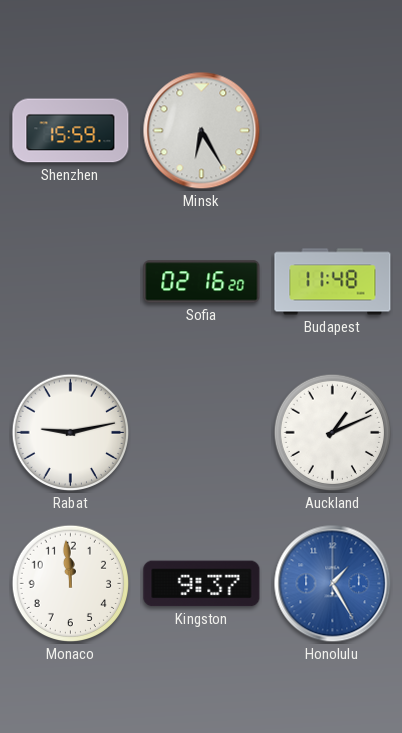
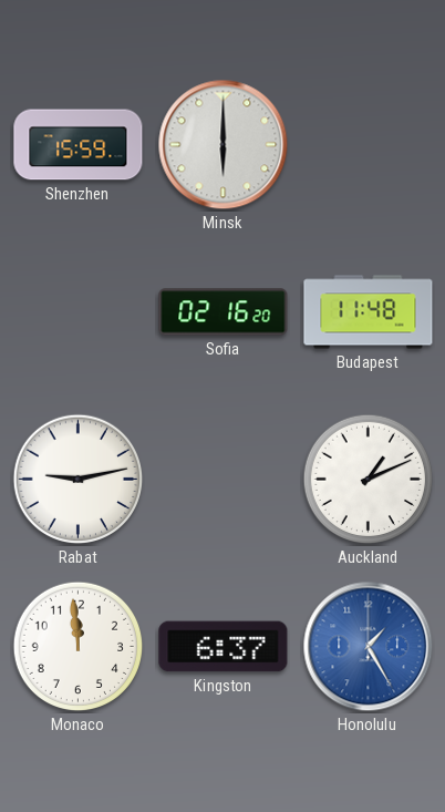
Minsk: 6:25 -> 6:00 (224, 145)
Kingston: 9:37 -> 6:37 (224, 647)
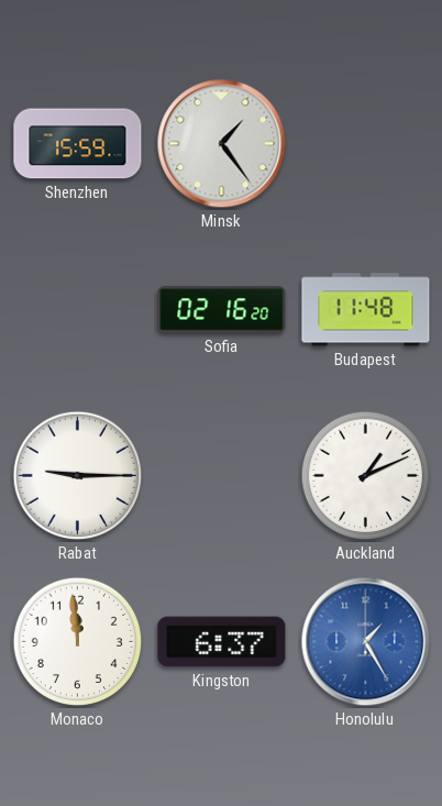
Minsk: 6:00 -> 1:24 (222, 144)
Rabat: 9:13 -> 9:15 (78, 476)
